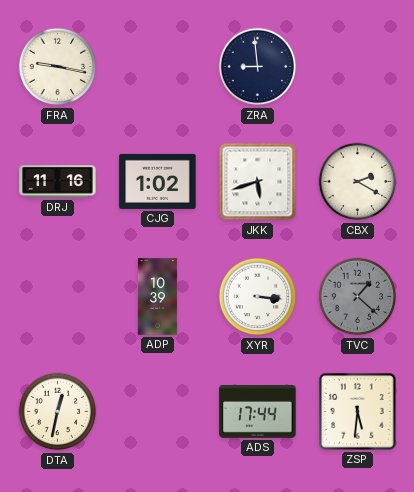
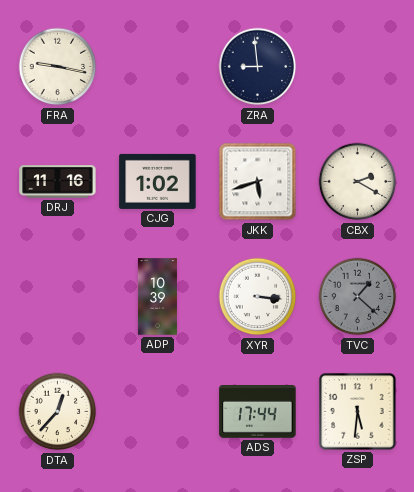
DTA: 12:32 -> 12:37 (58, 412)
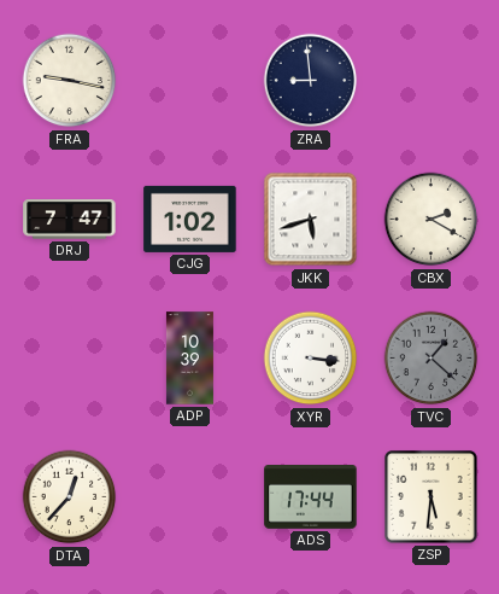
DRJ: 11:16 -> 7:47 (70, 220)
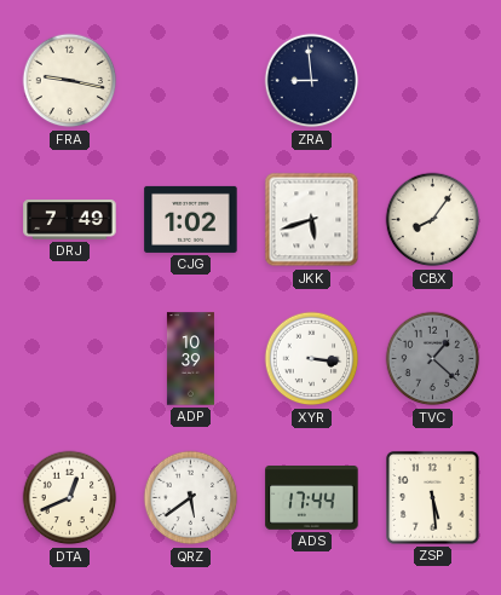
DRJ: 7:47 -> 7:49 (70, 220)
CBX: 2:20 -> 8:06 (433, 220)
DTA: 12:37 -> 12:41 (70, 498)
QRZ: none -> 5:39 (191, 498)
ZSP: 5:31 -> 5:29 (433, 498)
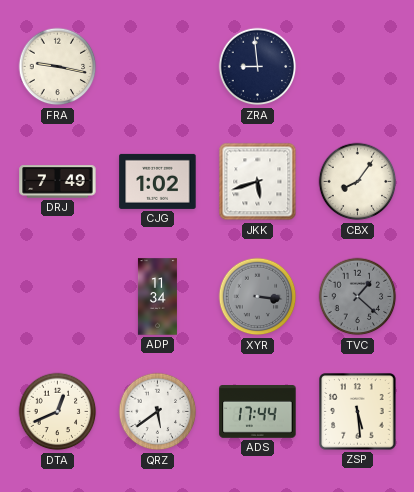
ADP: 10:39 -> 11:34 (157, 297)
XYR dial: white -> grey (258, 297)
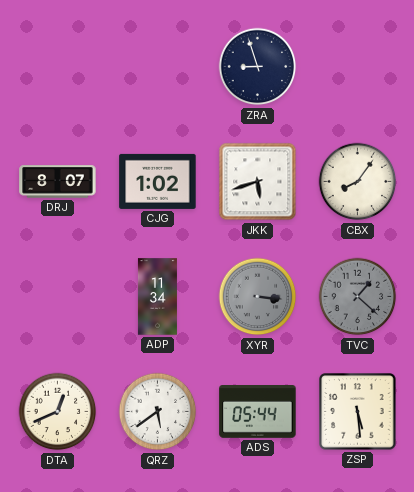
FRA: 9:17 -> none (58, 67)
ZRA: 8:59 -> 8:57 (258, 67)
DRJ: 7:49 -> 8:07 (58, 182)
ADS: 17:44 -> 05:44 (258, 412)
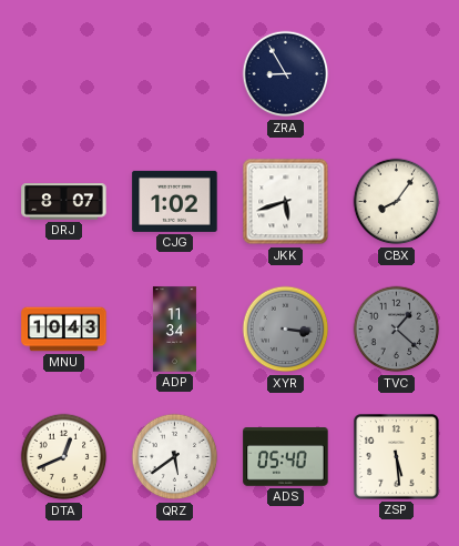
ZRA: 8:57 -> 8:55 (286, 74)
MNU: none -> 10:43 (64, 330)
ADS: 05:44 -> 05:40 (286, 457)
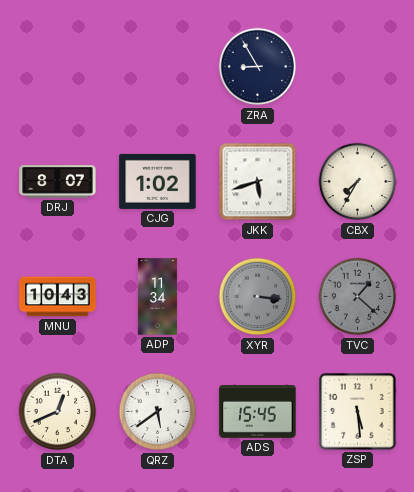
CBX: 8:06 -> 7:35 (358, 182)
ADS: 05:40 -> 15:45 (258, 412)
